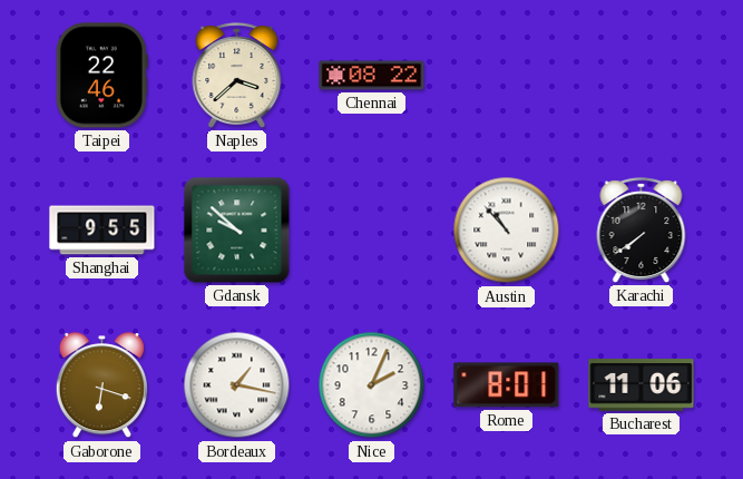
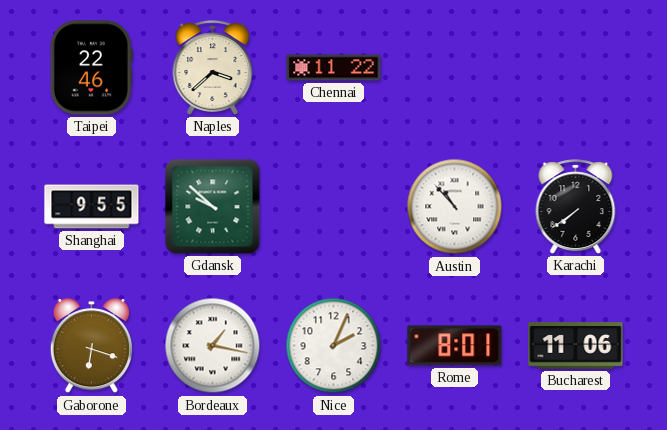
Chennai: 08:22 -> 11:22 (334, 68)
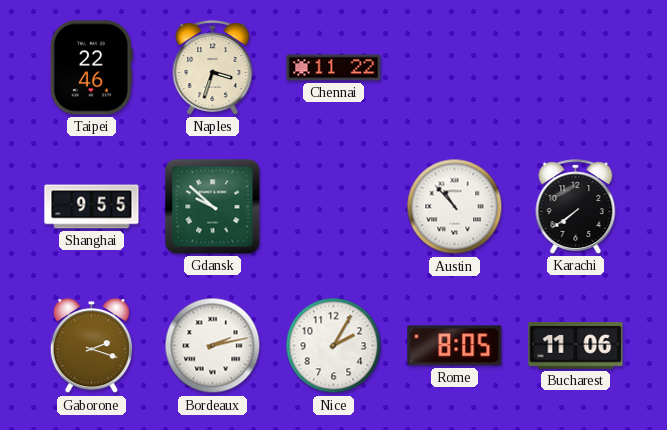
Naples: 3:38 -> 3:33 (213, 68)
Gaborone: 6:18 -> 2:18 (91, 346)
Bordeaux: 1:17 -> 2:13 (213, 346)
Nice: 2:04 -> 2:05 (334, 346)
Rome: 8:01 -> 8:05 (455, 346)
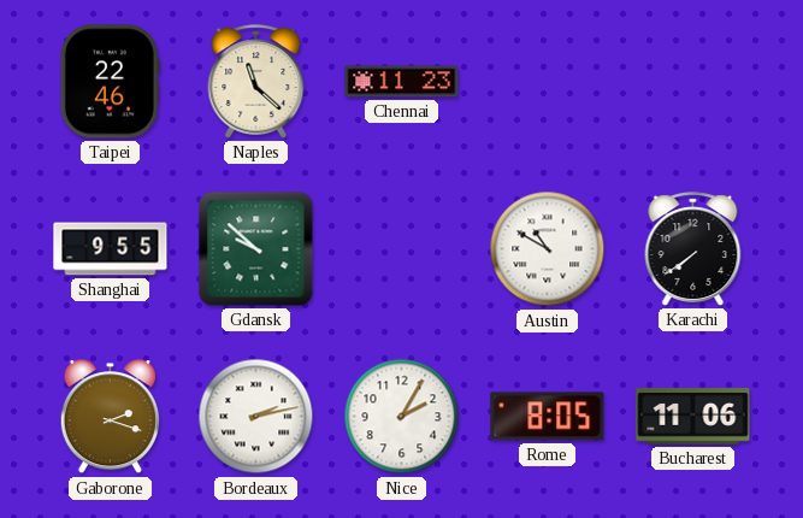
Naples: 3:33 -> 11:22 (256, 82)
Chennai: 11:22 -> 11:23 (402, 82)
Austin: 10:53 -> 10:50 (548, 249)
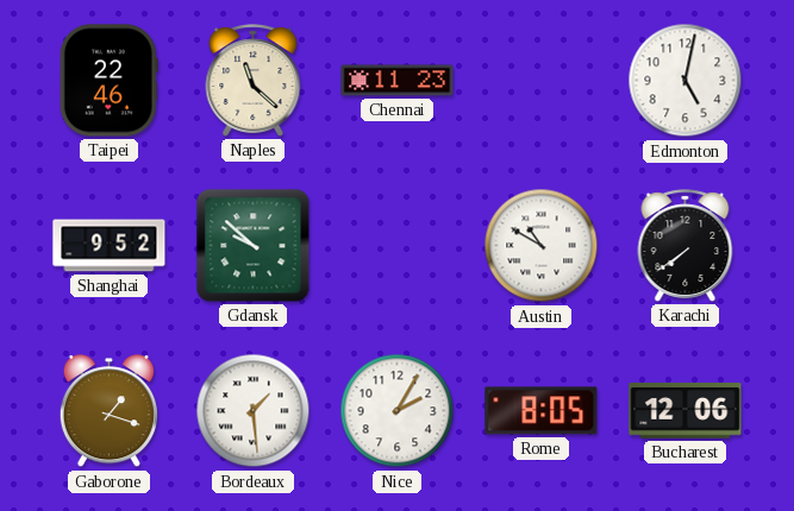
Edmonton: none -> 5:02 (686, 81)
Shanghai: 9:55 -> 9:52 (110, 246)
Gaborone: 2:18 -> 1:18 (108, 411)
Bordeaux: 2:13 -> 1:29 (254, 411)
Bucharest: 11:06 -> 12:06 (686, 411)
